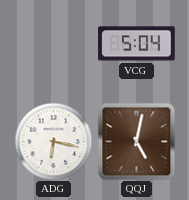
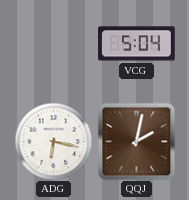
QQJ: 5:02 -> 2:02 (136, 141)
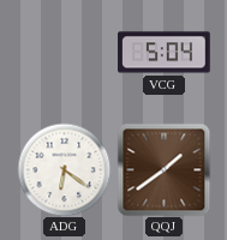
ADG: 6:17 -> 6:21 (64, 169)
QQJ: 2:02 -> 1:39 (163, 169)
